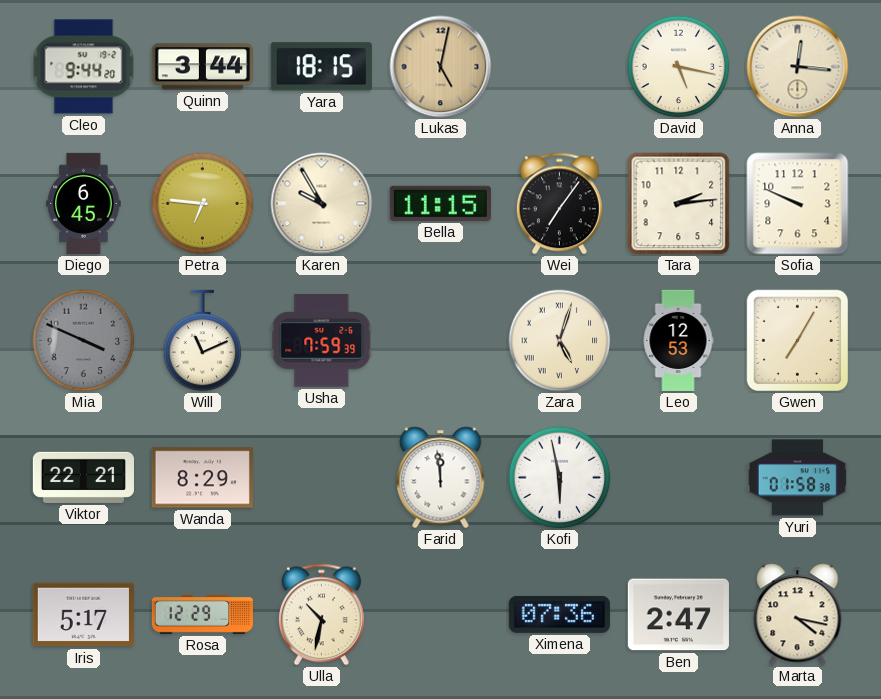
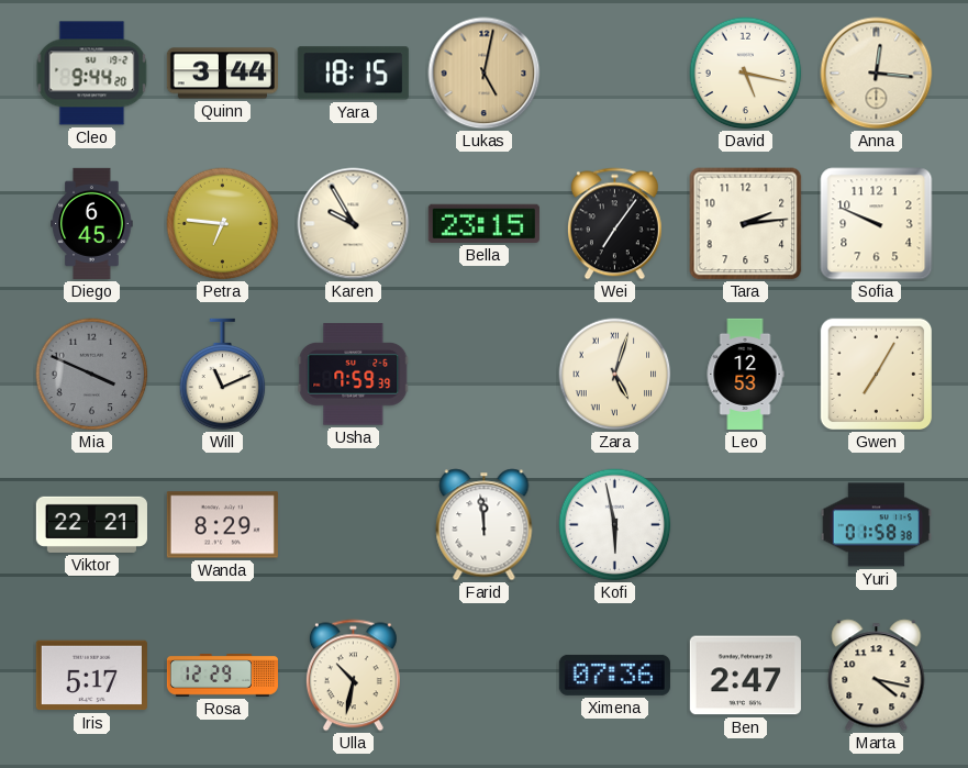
Bella: 11:15 -> 23:15 (483, 223)
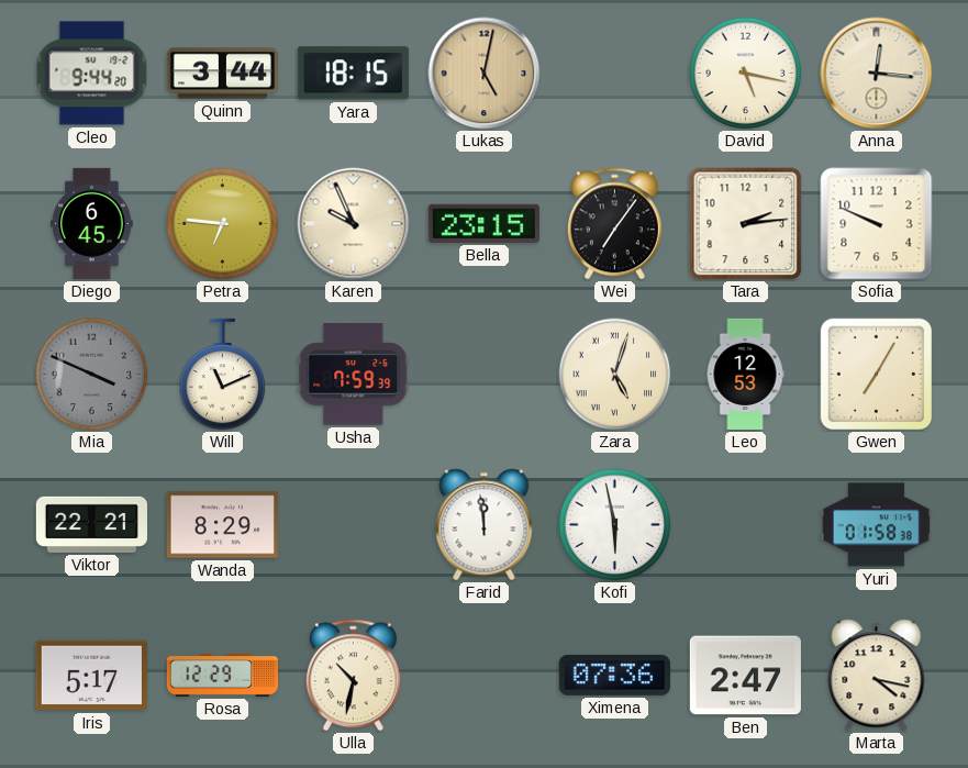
Karen: 9:55 -> 9:56 (354, 224)
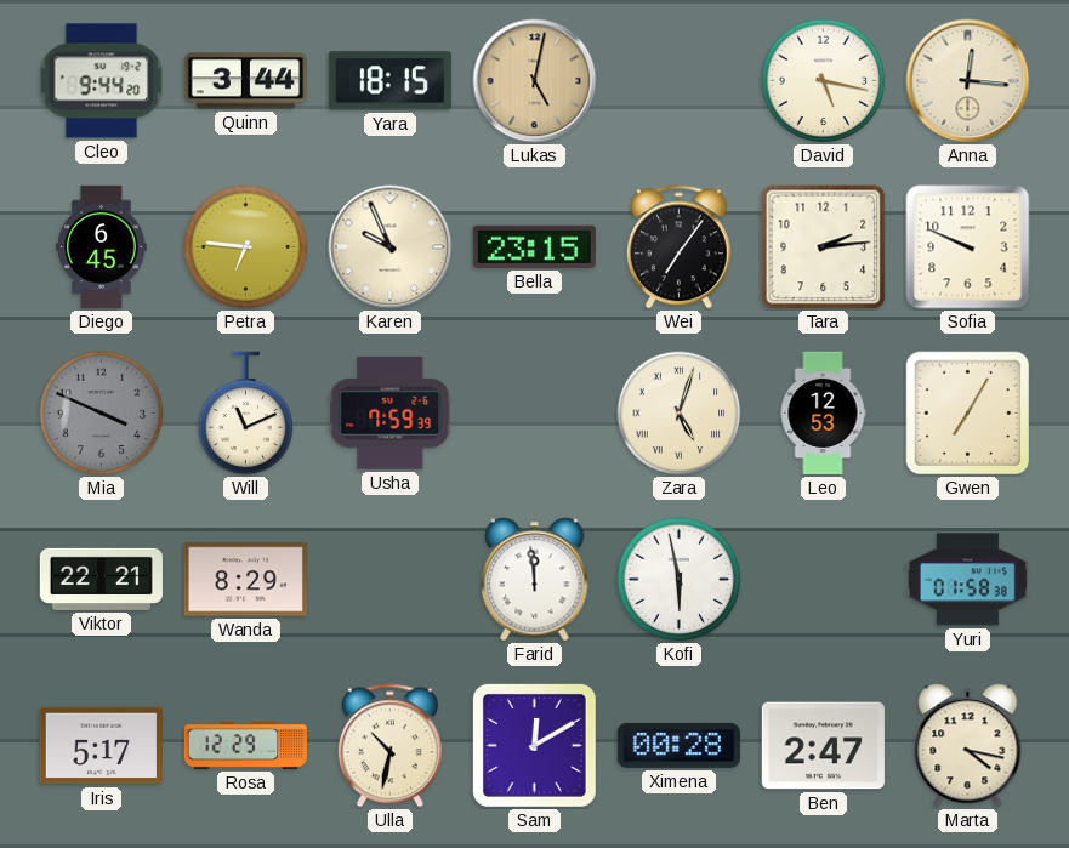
Sam: none -> 12:10 (534, 745)
Ximena: 07:36 -> 00:28 (678, 745)
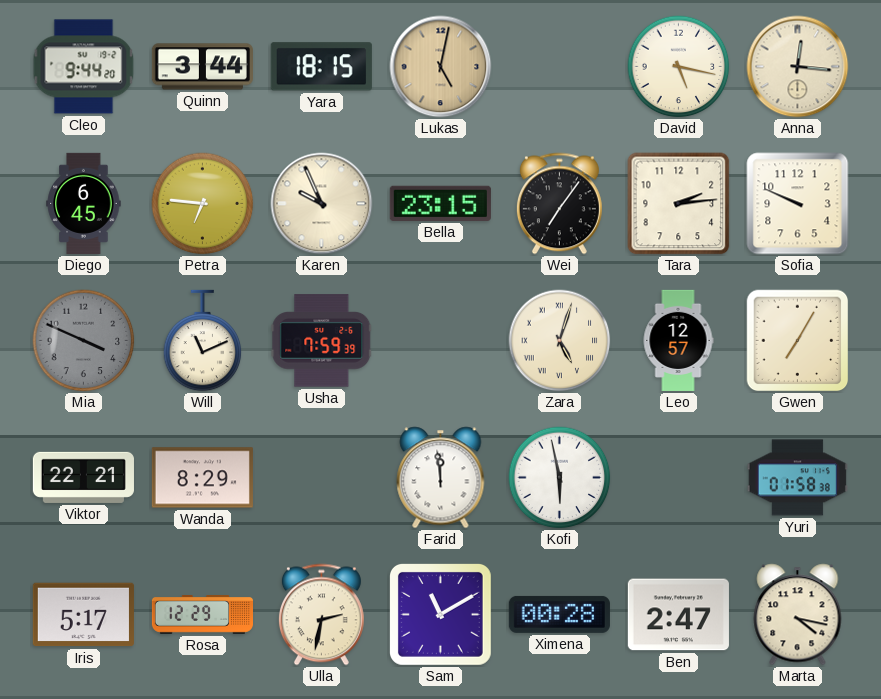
Leo: 12:53 -> 12:57 (678, 340)
Ulla: 10:32 -> 2:32 (321, 615)
Sam: 12:10 -> 11:10 (440, 614)
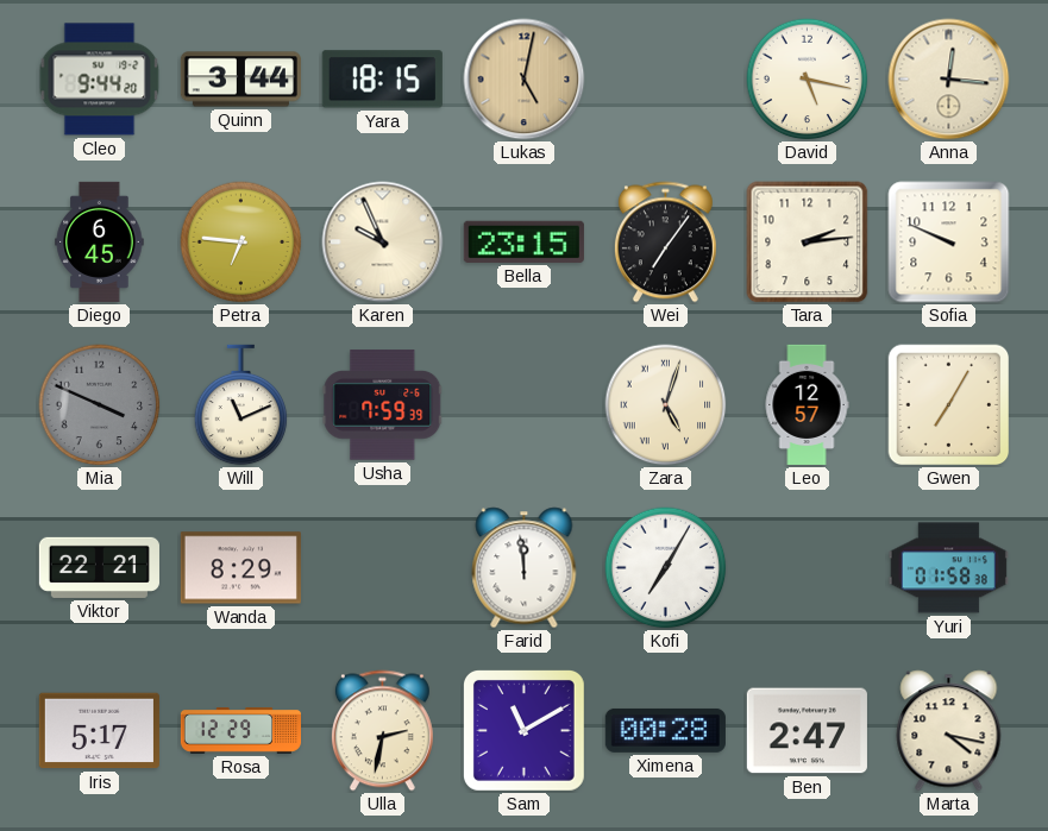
Kofi: 5:58 -> 7:05 (666, 568)
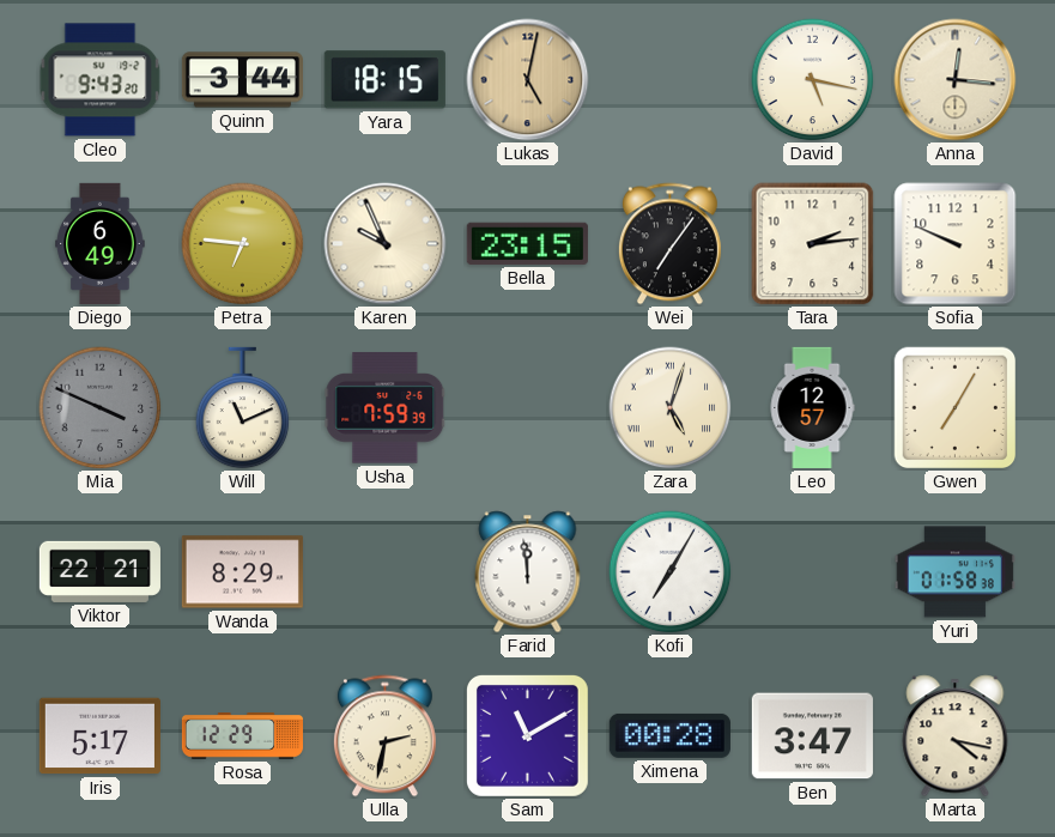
Cleo: 9:44 -> 9:43 (101, 80)
Diego: 6:45 -> 6:49 (101, 243)
Ben: 2:47 -> 3:47 (812, 736)
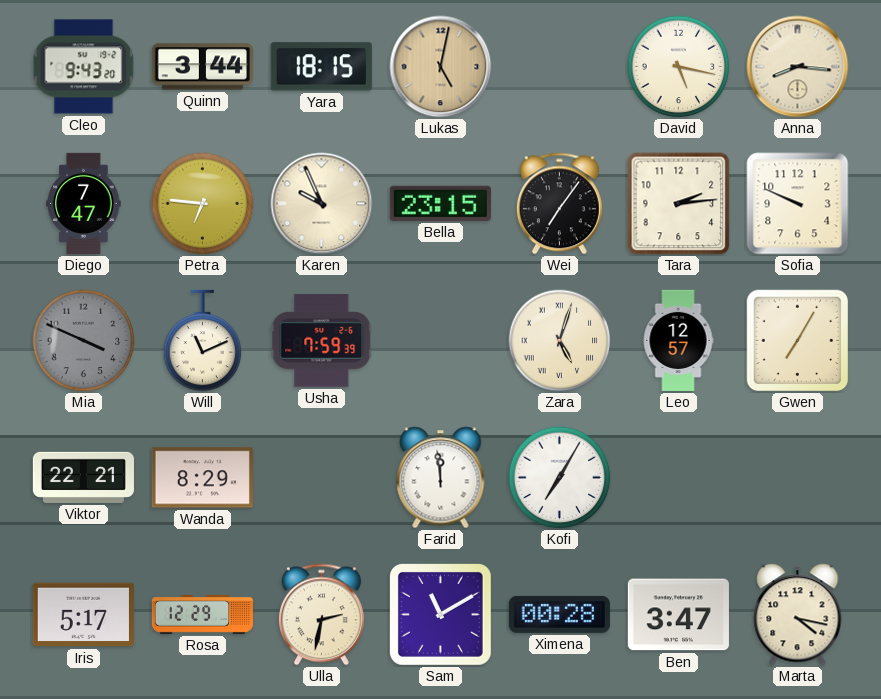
Anna: 12:16 -> 8:16 (798, 67)
Diego: 6:49 -> 7:47 (84, 203)
Yuri: 01:58 -> none (954, 572)
